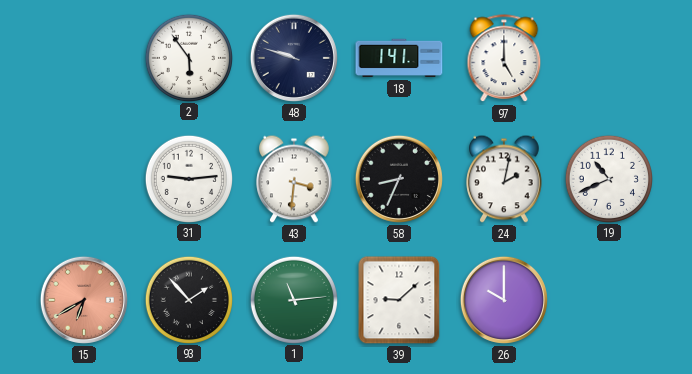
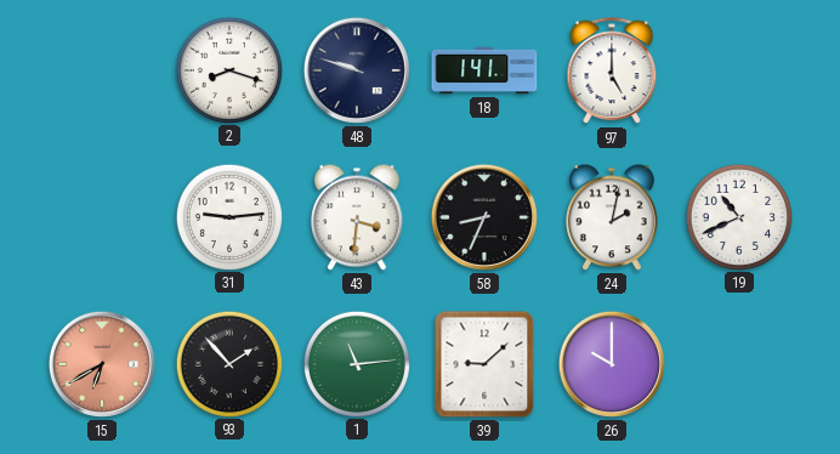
2: 5:54 -> 8:18 (228, 69)
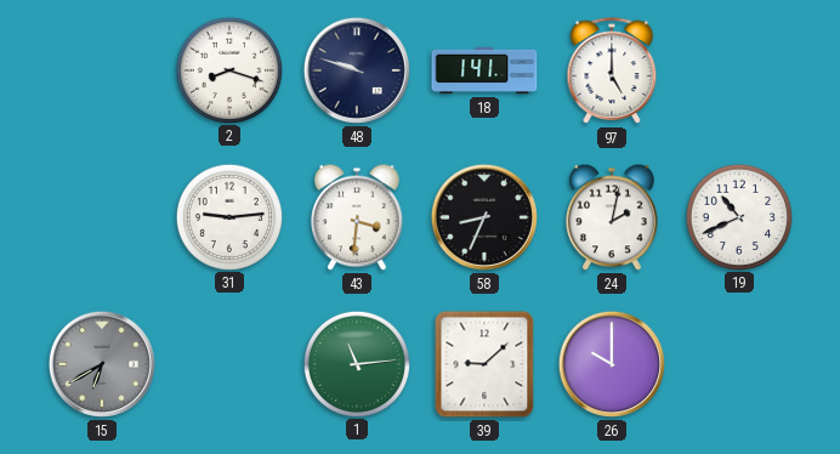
15 dial: salmon -> grey (102, 364)
93: 1:53 -> none (228, 363)
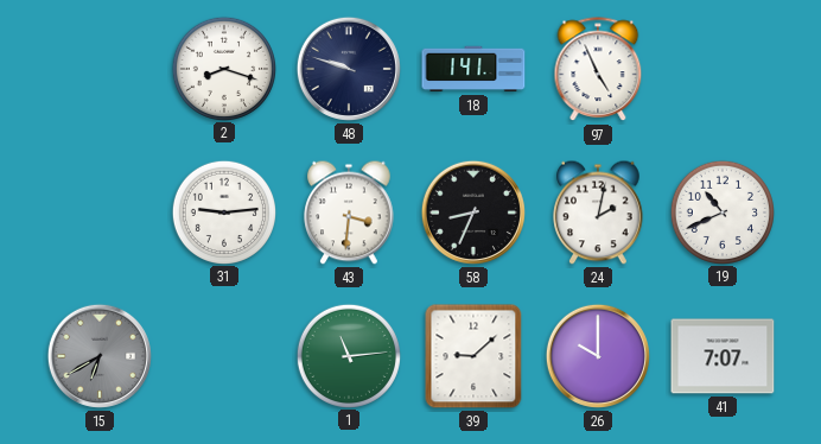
97: 5:00 -> 4:56 (598, 70)
41: none -> 7:07 (723, 356)
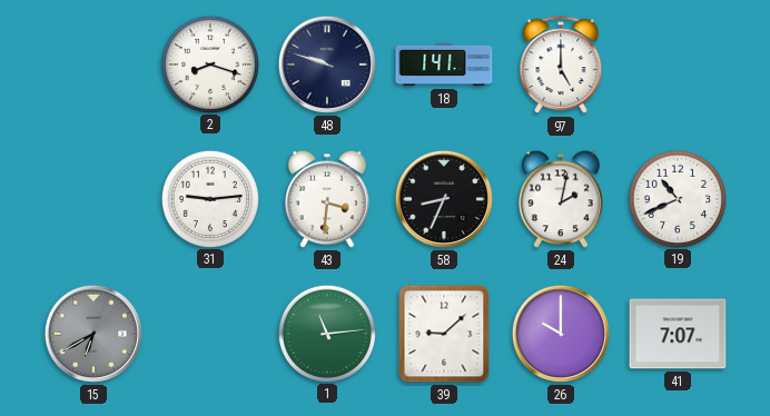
97: 4:56 -> 5:00 (561, 66)
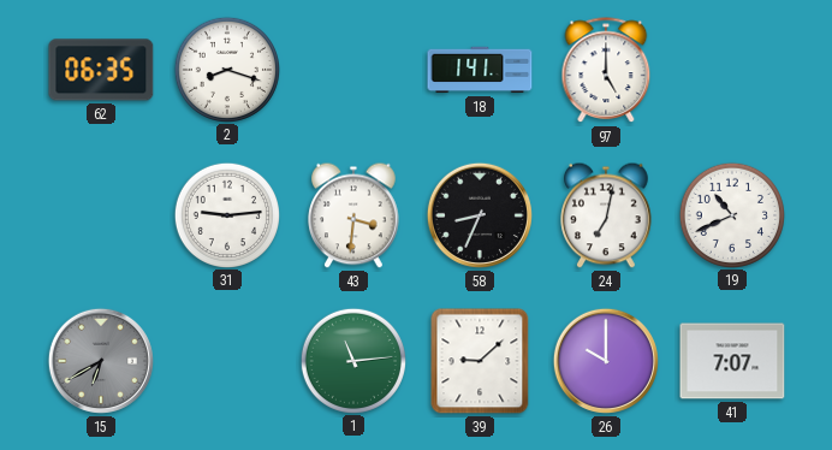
62: none -> 06:35 (101, 70)
48: 9:48 -> none (327, 65)
24: 2:02 -> 7:02 (606, 215)
